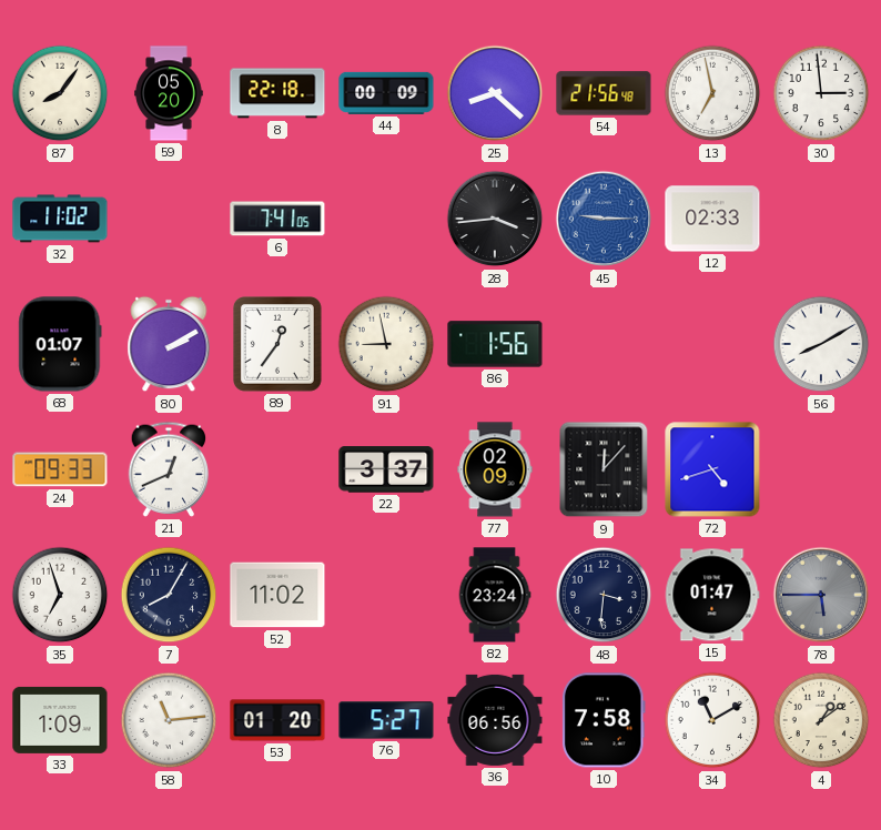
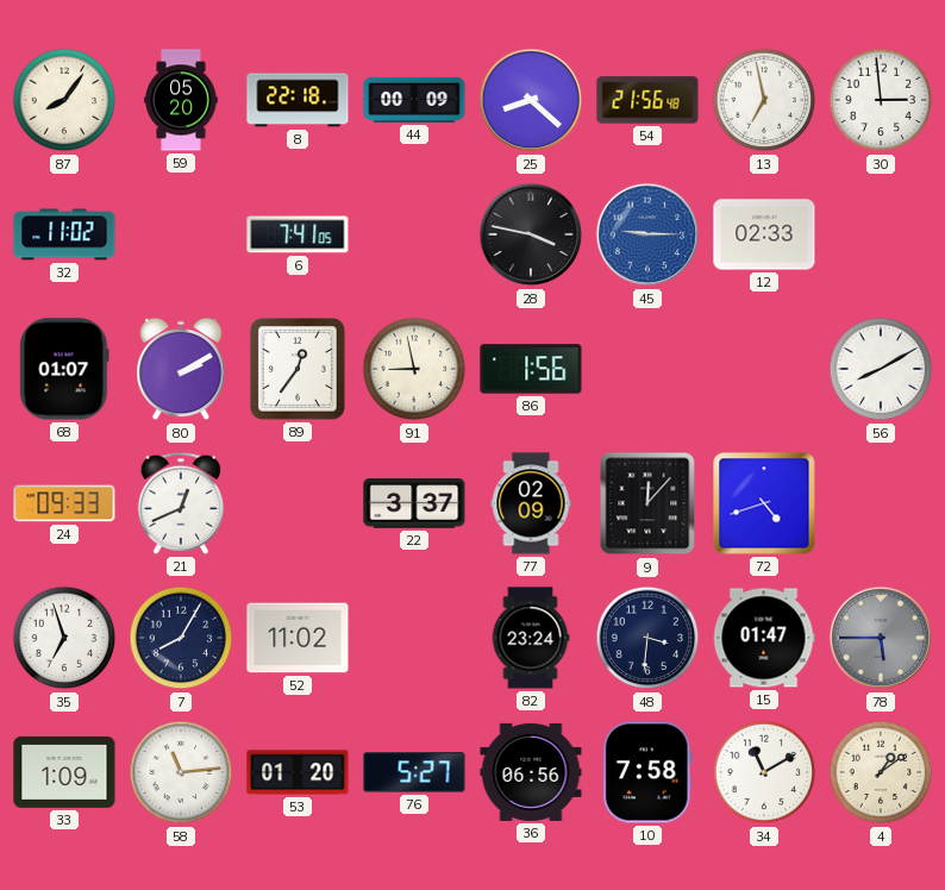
28: 3:44 -> 3:47 (531, 234)
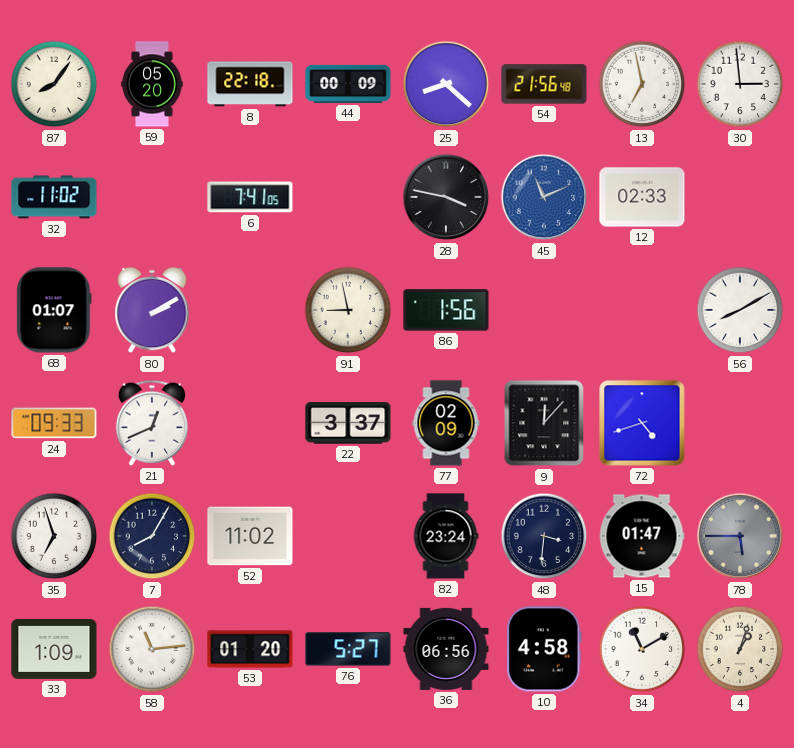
45: 9:15 -> 11:11 (544, 197)
89: 12:36 -> none (299, 370)
10: 7:58 -> 4:58 (544, 649)
4: 1:09 -> 1:03 (740, 649)
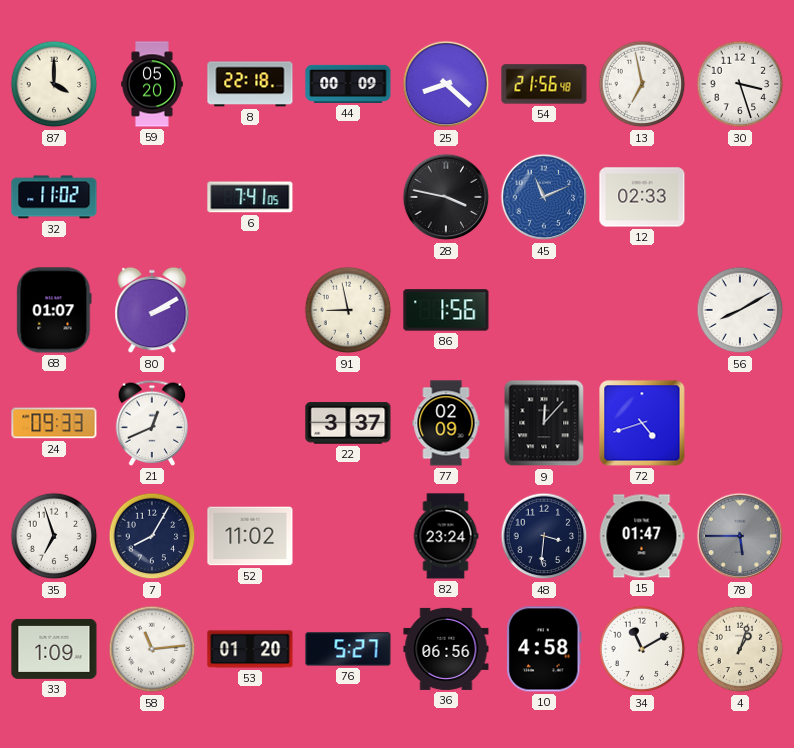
87: 8:06 -> 4:00 (54, 84)
30: 2:59 -> 3:27 (740, 84)
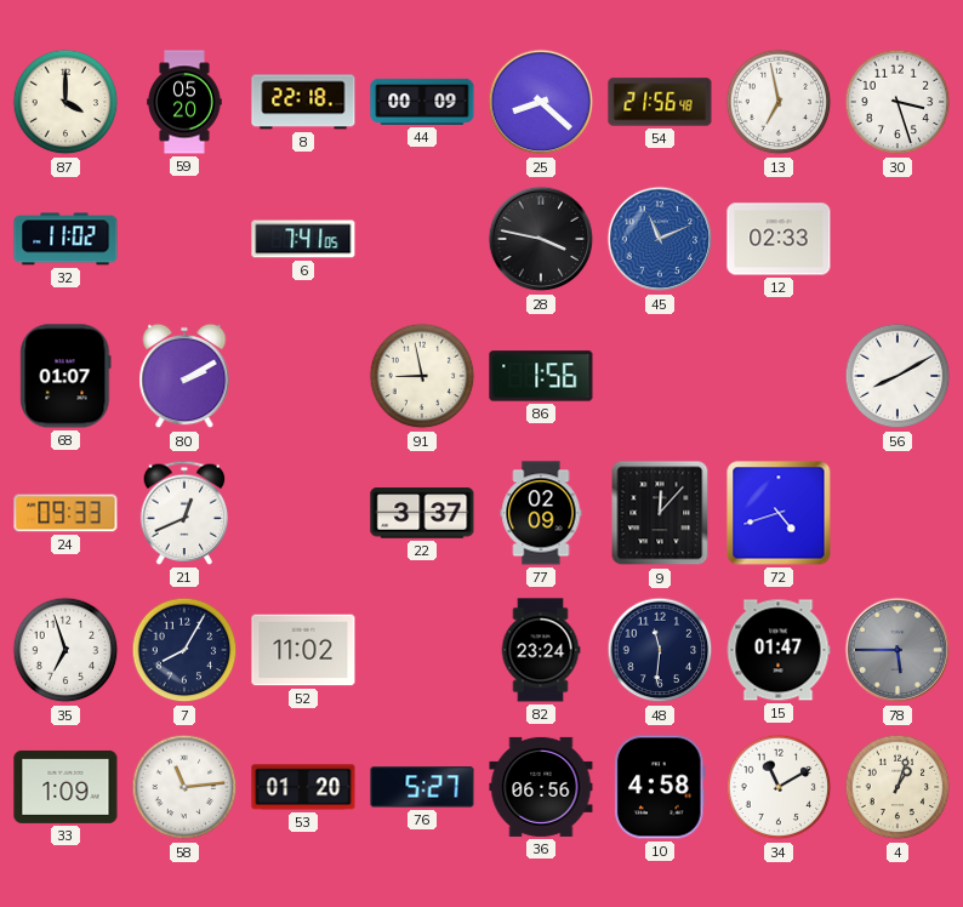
48: 3:31 -> 11:31 (660, 650)
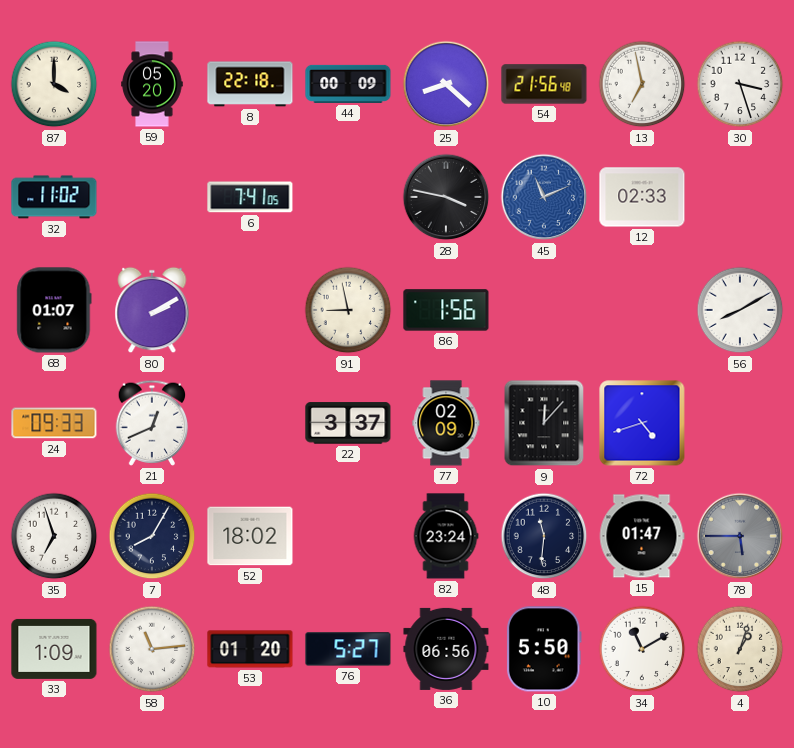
52: 11:02 -> 18:02 (250, 536)
10: 4:58 -> 5:50 (544, 649)
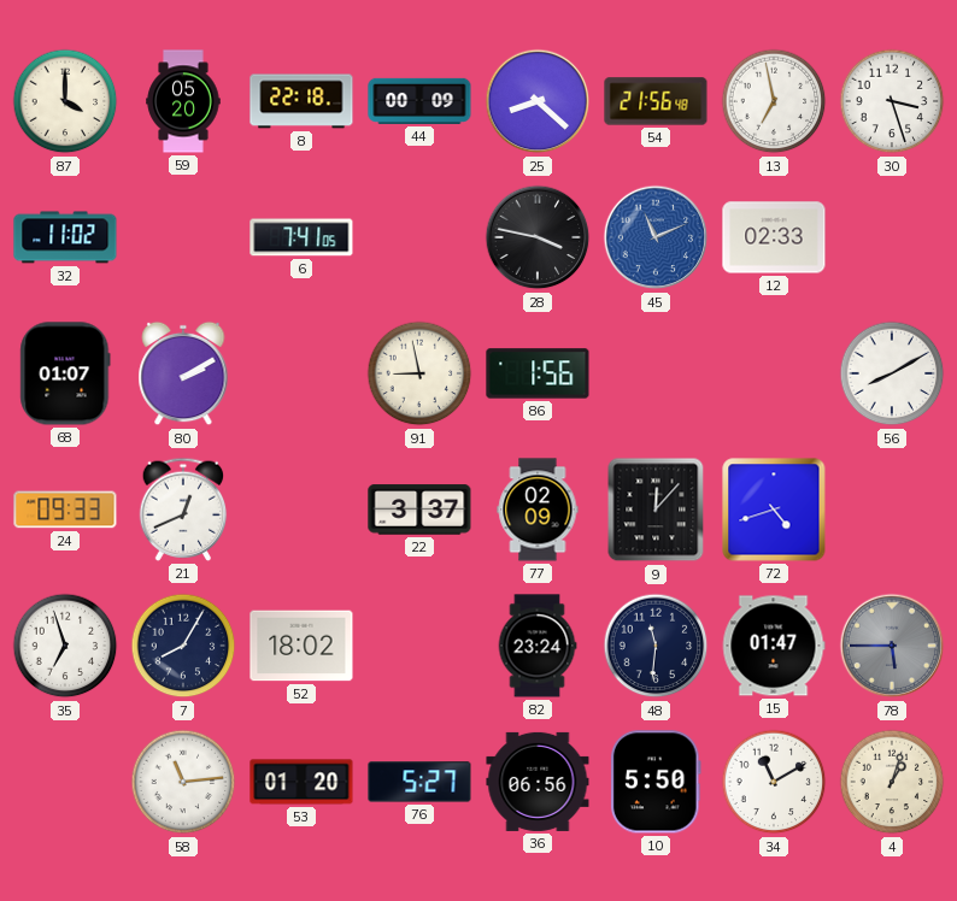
33: 1:09 -> none (54, 649)
